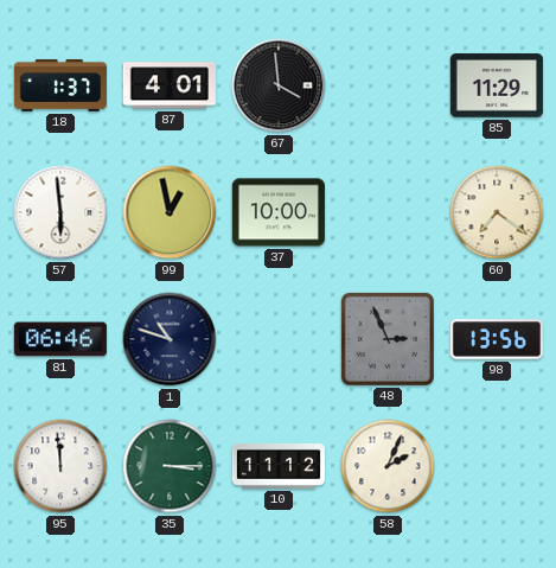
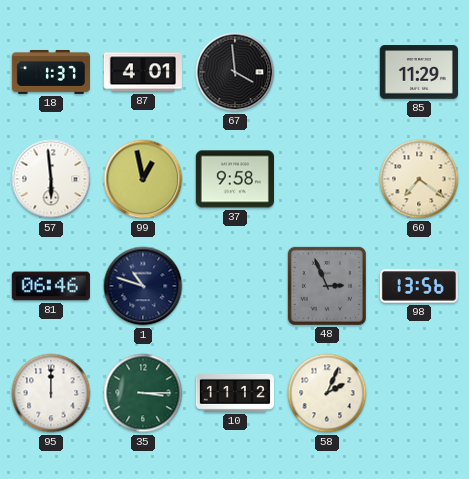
37: 10:00 -> 9:58 (235, 179)
95: 11:59 -> 12:00 (51, 393)
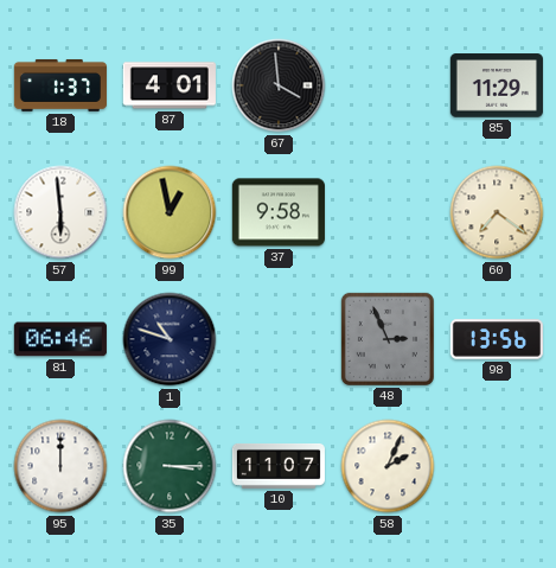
10: 11:12 -> 11:07 (279, 466)
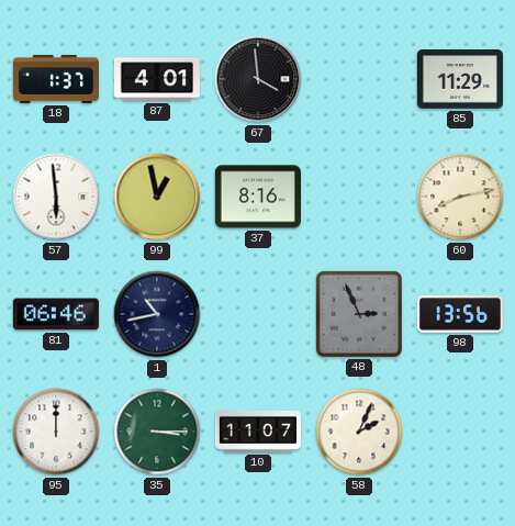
37: 9:58 -> 8:16 (258, 197)
60: 7:21 -> 8:13 (460, 197)
1: 10:48 -> 10:43 (157, 314)
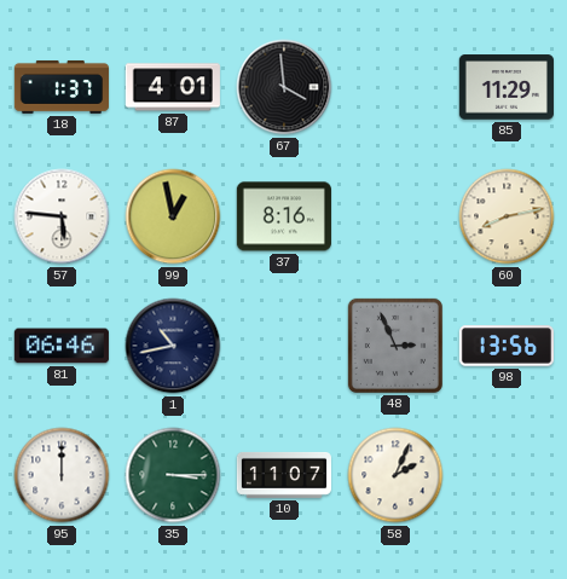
57: 5:59 -> 5:46 (62, 216)
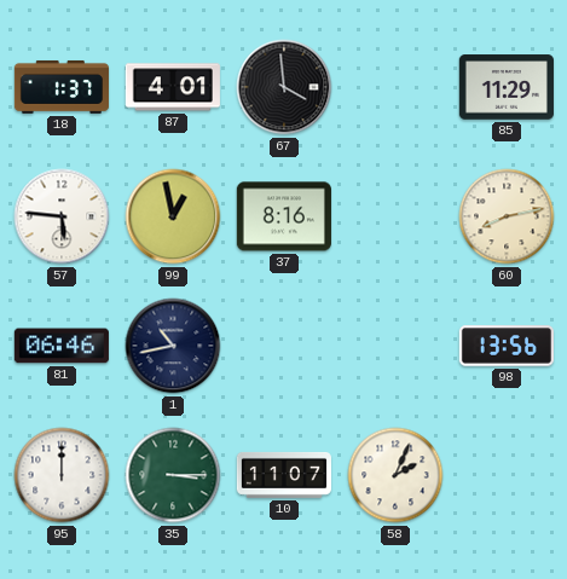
48: 2:56 -> none (395, 346)
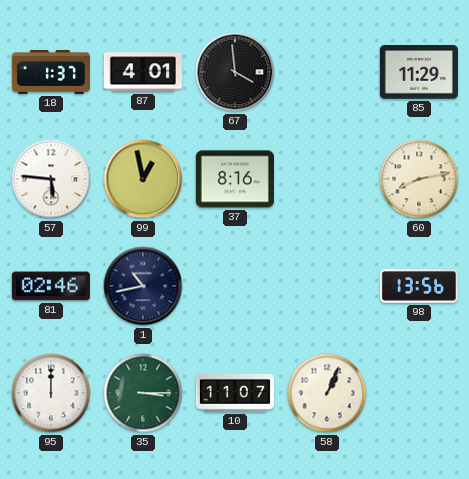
81: 06:46 -> 02:46 (51, 286)
58: 2:04 -> 1:04 (327, 393)
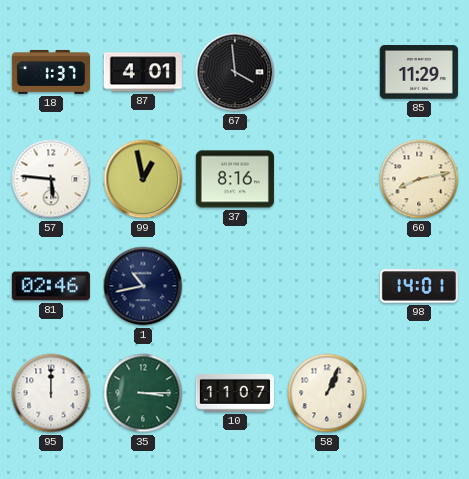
98: 13:56 -> 14:01 (419, 286)
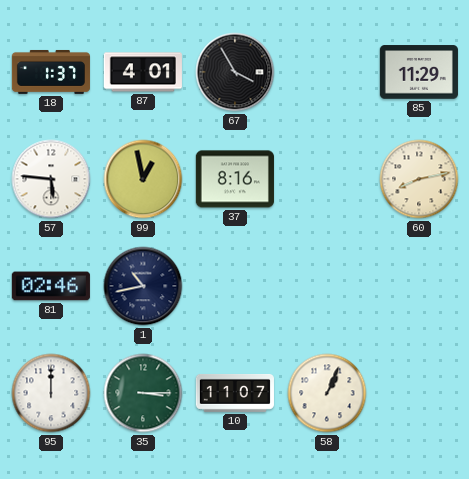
67: 3:59 -> 3:55 (235, 72)
98: 14:01 -> none (419, 286)
